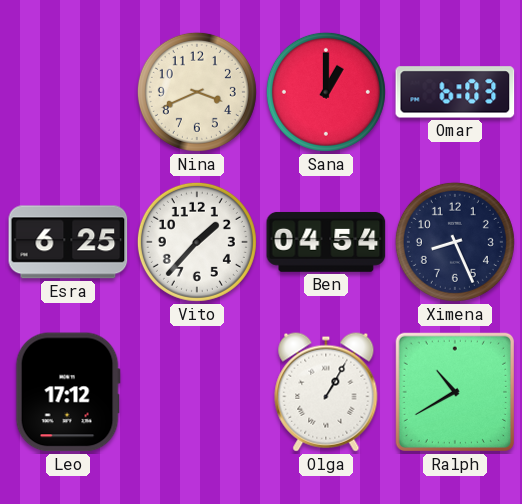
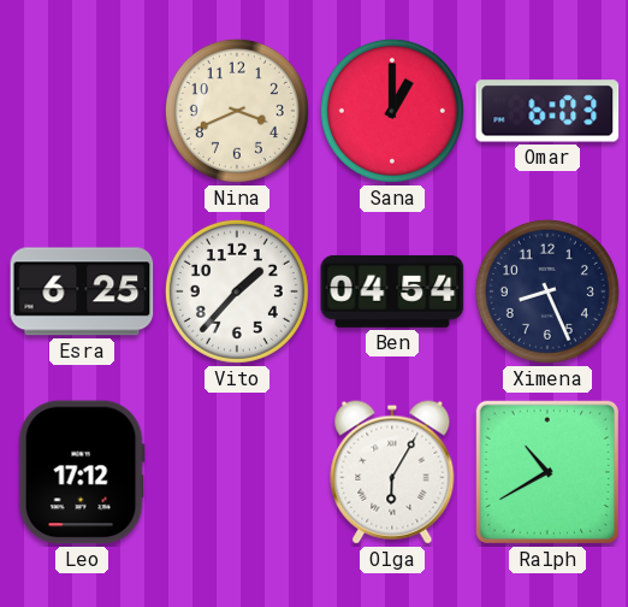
Olga: 1:05 -> 6:05 (392, 472)
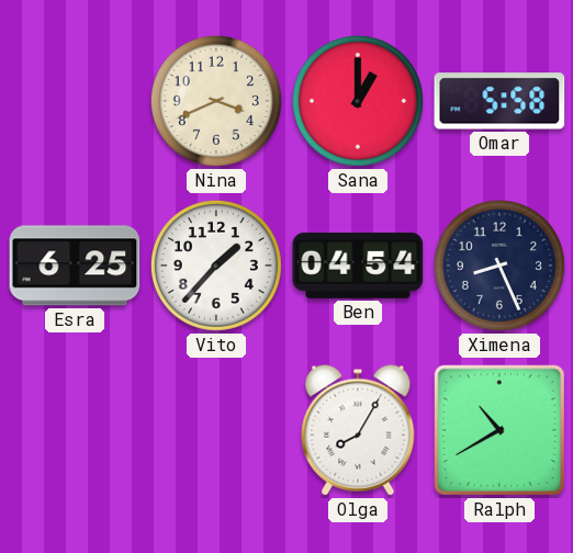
Omar: 6:03 -> 5:58 (499, 101)
Leo: 17:12 -> none (82, 472)
Olga: 6:05 -> 8:05 (358, 430)
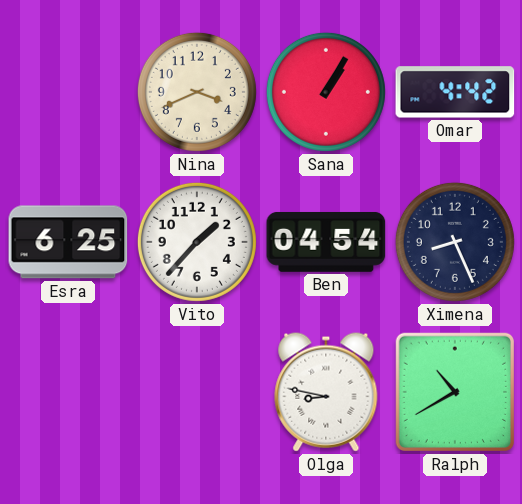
Sana: 1:00 -> 1:05 (326, 92)
Omar: 5:58 -> 4:42 (455, 92)
Olga: 8:05 -> 8:47 (326, 392)
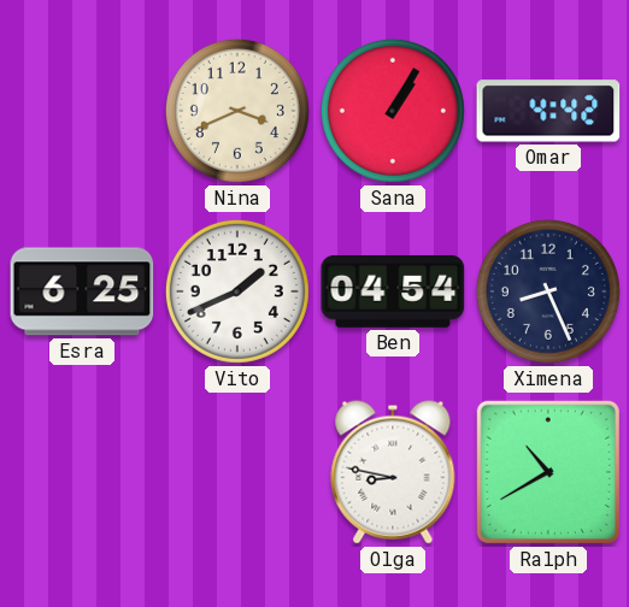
Vito: 1:37 -> 1:41 (237, 291)
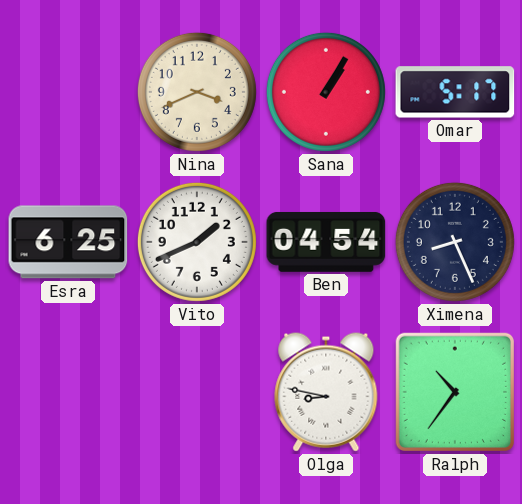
Omar: 4:42 -> 5:17 (455, 92)
Ralph: 10:40 -> 10:36 (455, 392)
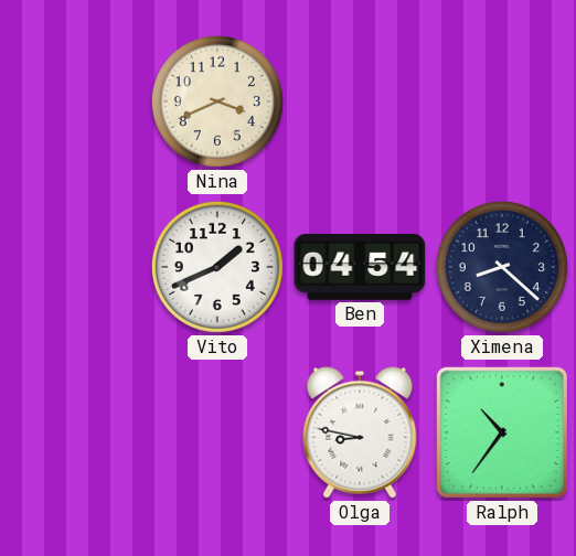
Sana: 1:05 -> none (326, 92)
Omar: 5:17 -> none (455, 92)
Esra: 6:25 -> none (68, 242)
Ximena: 8:26 -> 8:22 (502, 267)
